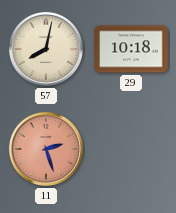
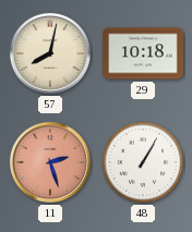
48: none -> 1:05 (143, 162)
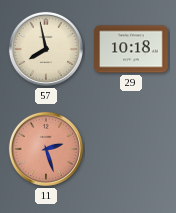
57: 8:02 -> 7:58 (46, 49)
48: 1:05 -> none (143, 162)
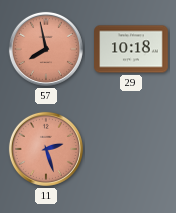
57 dial: cream -> salmon (46, 49)
